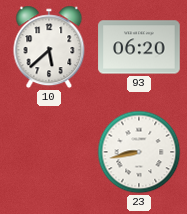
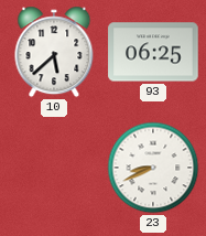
93: 06:20 -> 06:25 (153, 52)
23: 8:43 -> 8:41 (153, 168)
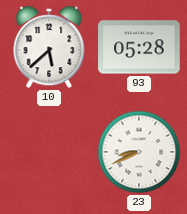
93: 06:25 -> 05:28 (139, 47)
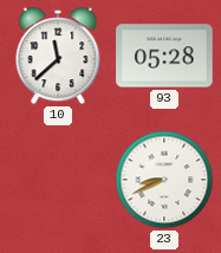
10: 5:38 -> 11:38 (58, 56)
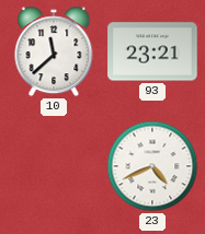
93: 05:28 -> 23:21 (152, 51)
23: 8:41 -> 4:41 (152, 166)
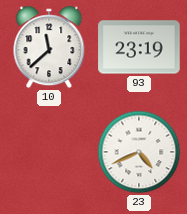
93: 23:21 -> 23:19 (139, 47)
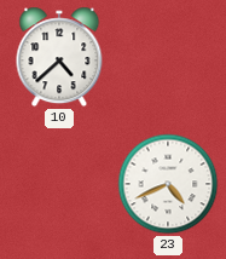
10: 11:38 -> 4:38 (59, 57)
93: 23:19 -> none (139, 47)
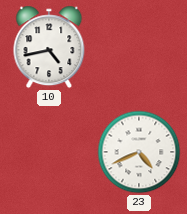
10: 4:38 -> 4:43 (49, 47)
